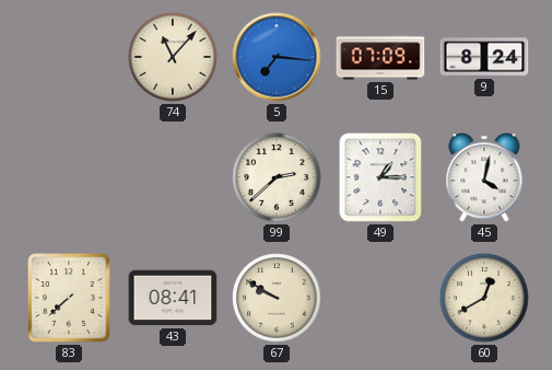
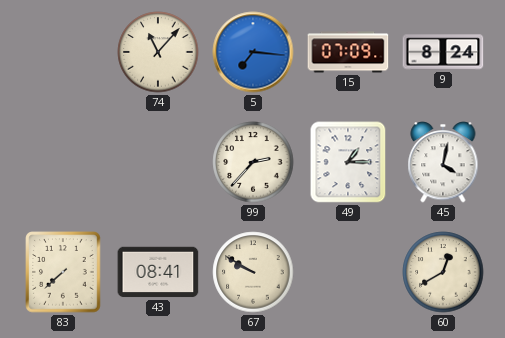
99: 2:38 -> 2:37 (253, 162)
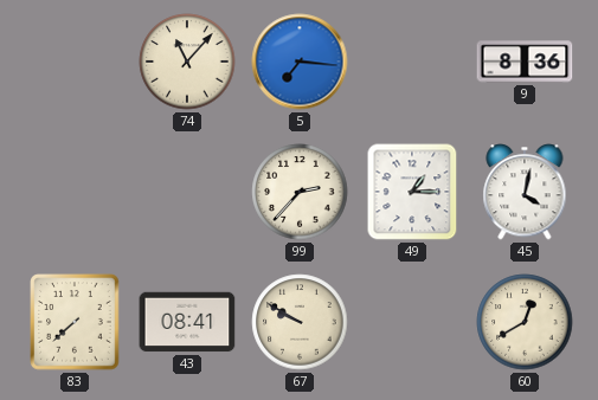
15: 07:09 -> none (348, 52)
9: 8:24 -> 8:36 (525, 62)
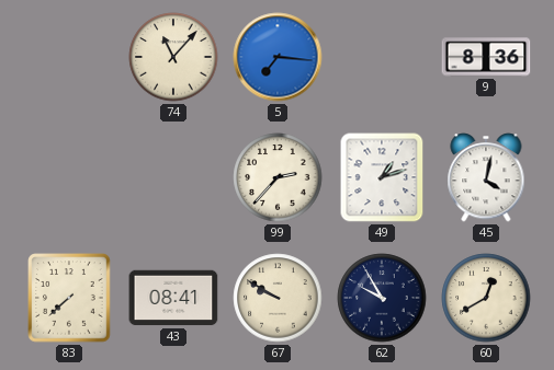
49: 1:15 -> 1:12 (382, 177)
62: none -> 9:55 (382, 298)
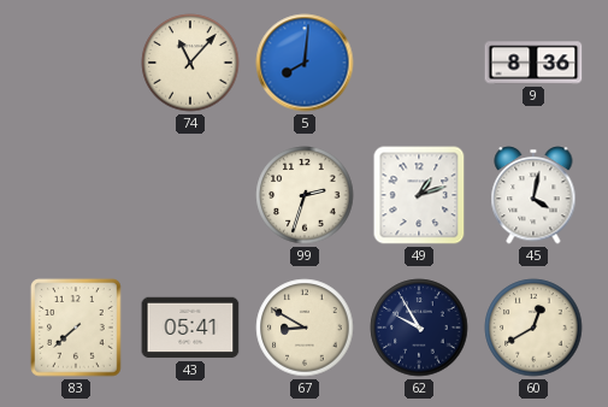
5: 7:16 -> 8:01 (305, 63)
99: 2:37 -> 2:33 (305, 195)
43: 08:41 -> 05:41 (190, 328)
67: 9:50 -> 8:50 (305, 328)
